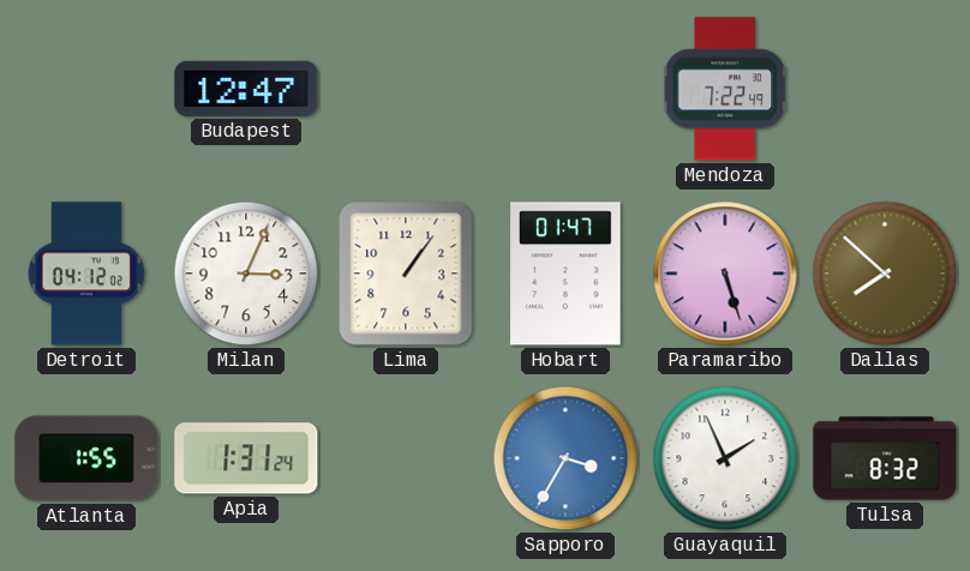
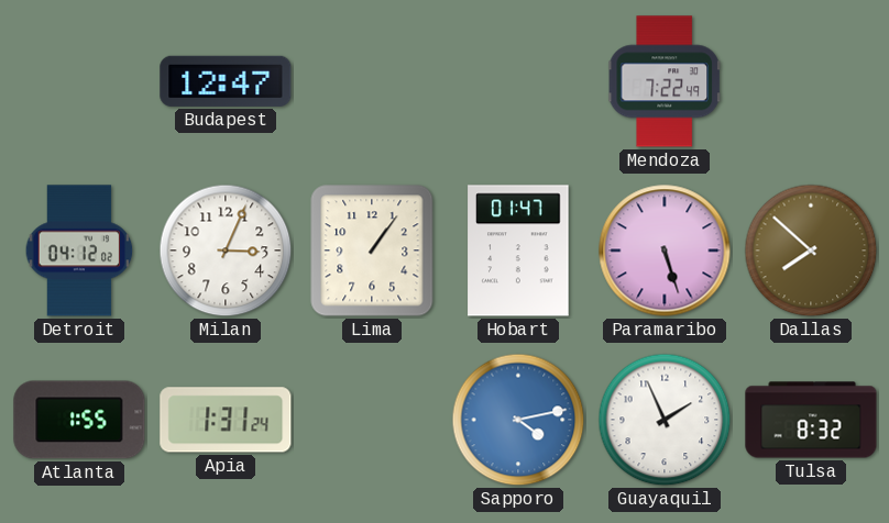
Sapporo: 3:35 -> 4:13 (518, 420)
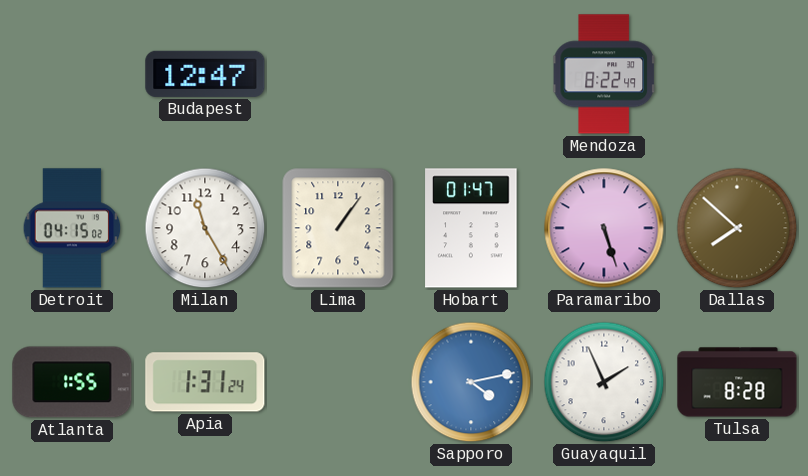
Mendoza: 7:22 -> 8:22 (604, 74)
Detroit: 04:12 -> 04:15 (72, 228)
Milan: 3:04 -> 11:25 (205, 228)
Tulsa: 8:32 -> 8:28 (737, 382)
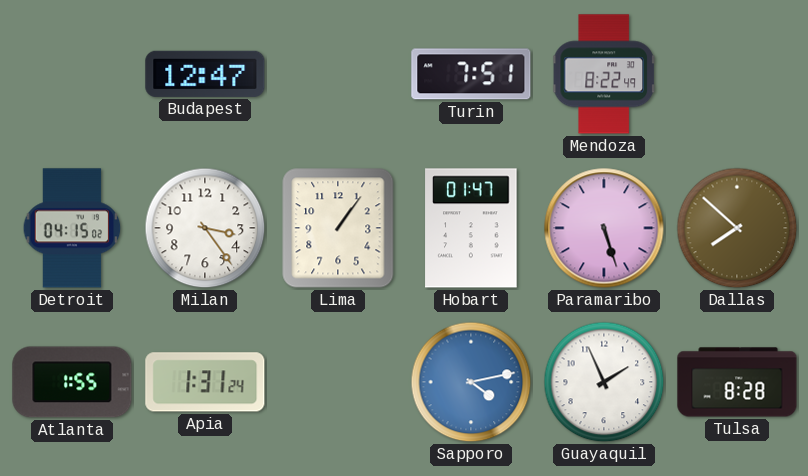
Turin: none -> 7:51 (471, 74)
Milan: 11:25 -> 3:24 (205, 228)
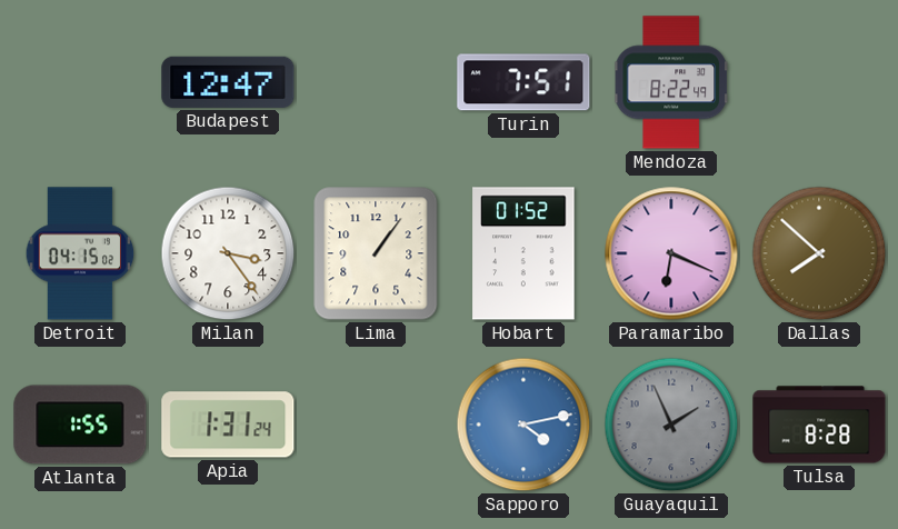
Hobart: 01:47 -> 01:52 (523, 253)
Paramaribo: 5:27 -> 6:19 (671, 253)
Guayaquil dial: white -> grey (671, 425)
